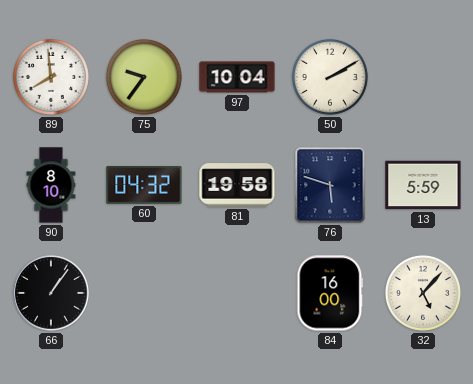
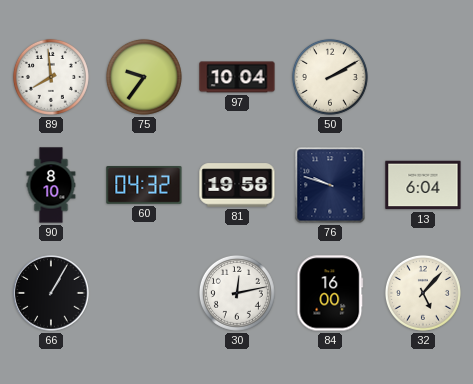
76: 5:48 -> 9:48 (330, 185)
13: 5:59 -> 6:04 (423, 185)
66: 1:06 -> 1:05 (51, 293)
30: none -> 12:13 (237, 293)
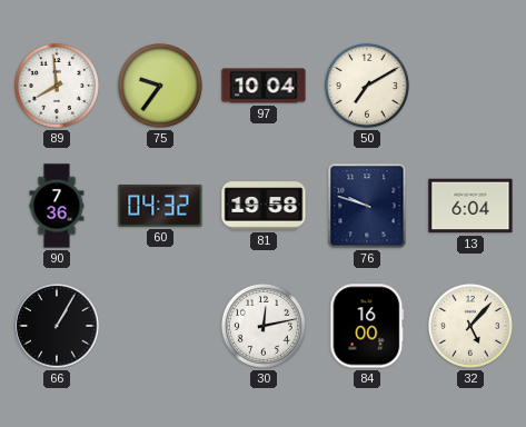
50: 2:10 -> 7:10 (367, 86)
90: 8:10 -> 7:36 (57, 206)
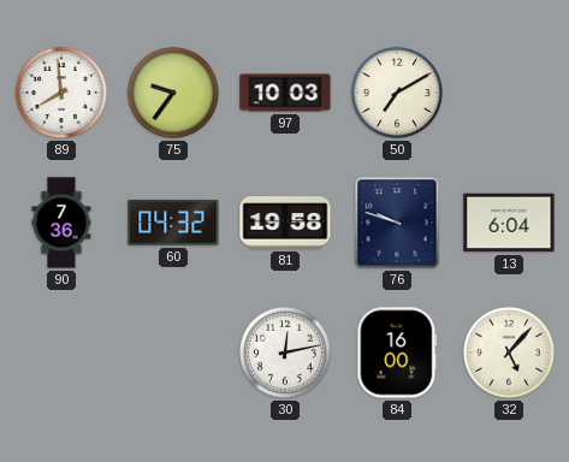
97: 10:04 -> 10:03 (285, 93)
66: 1:05 -> none (57, 326)
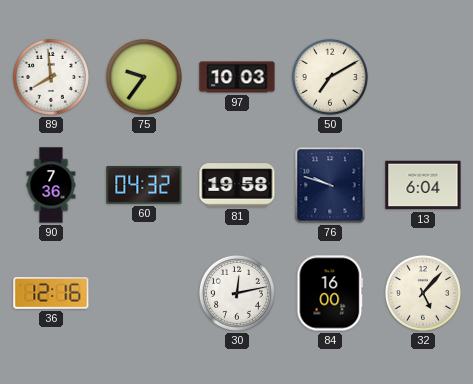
36: none -> 12:16 (51, 293)
